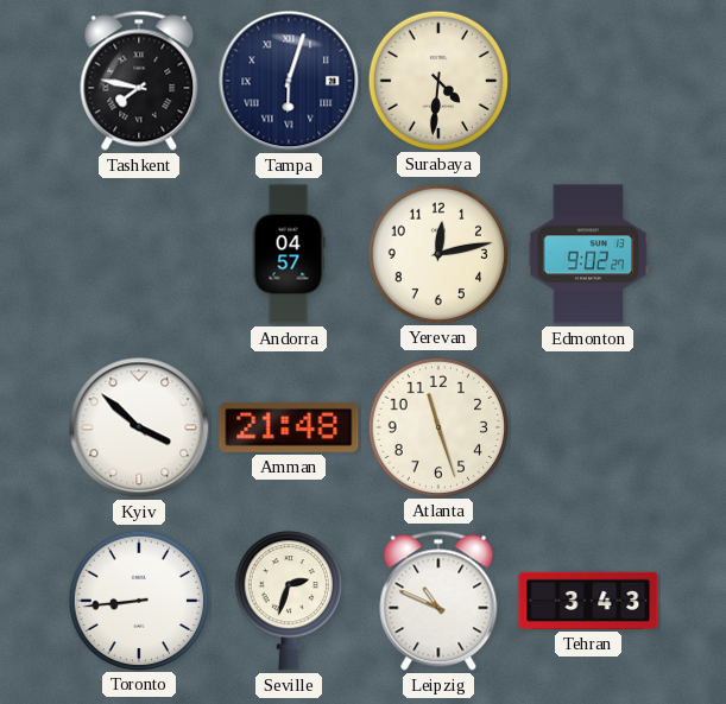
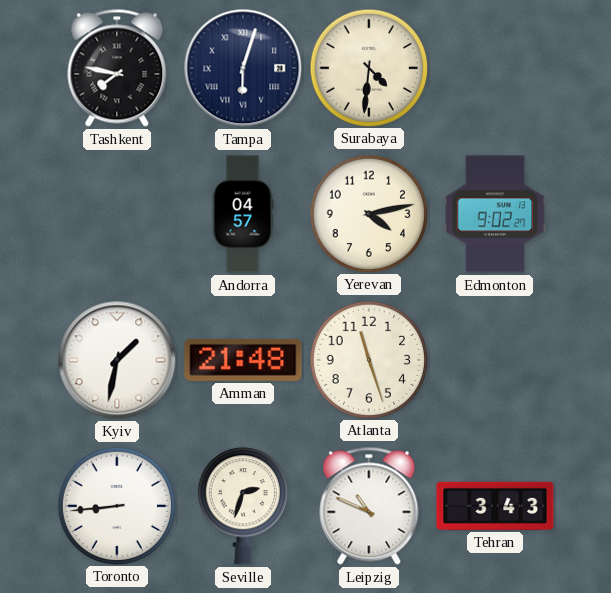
Yerevan: 12:13 -> 4:13 (368, 213)
Kyiv: 3:52 -> 1:32 (117, 360)
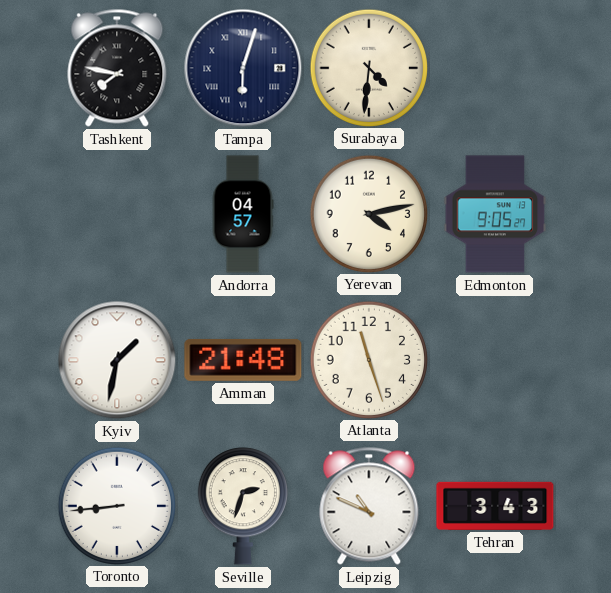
Edmonton: 9:02 -> 9:05 (495, 214)
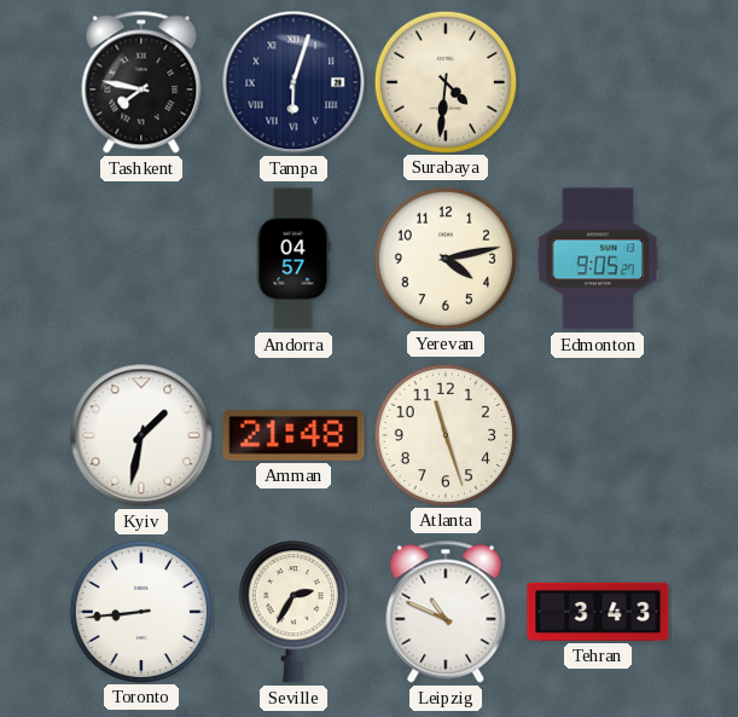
Seville: 2:33 -> 2:35 (294, 612)
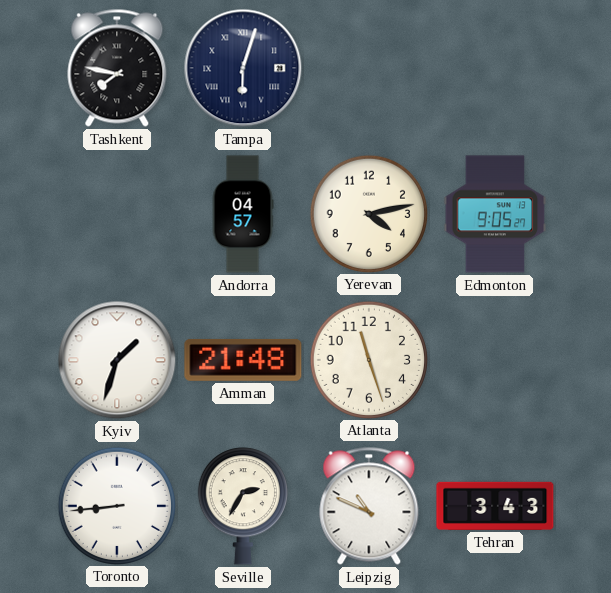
Surabaya: 4:31 -> none (444, 81)
Kyiv: 1:32 -> 1:33 (117, 360)
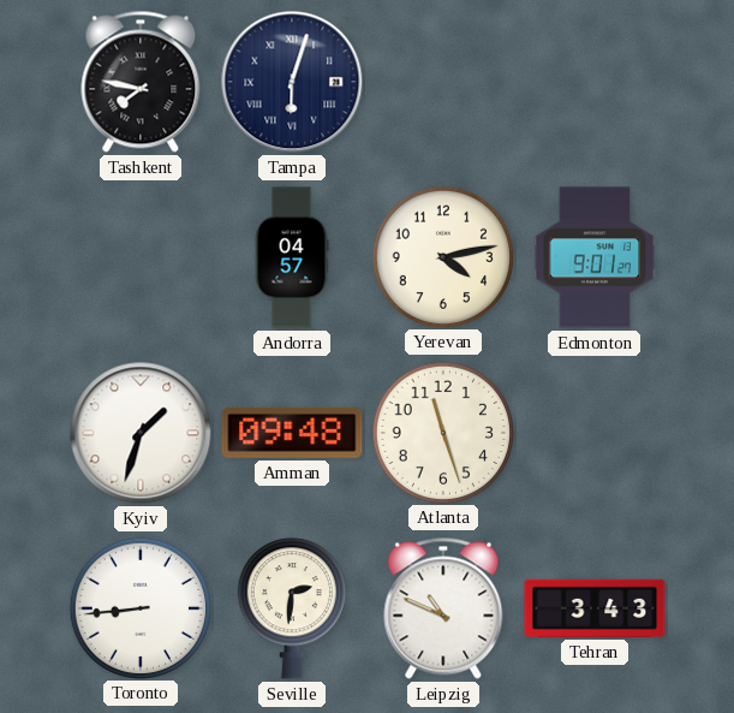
Edmonton: 9:05 -> 9:01 (595, 257)
Amman: 21:48 -> 09:48 (292, 433)
Seville: 2:35 -> 2:31 (292, 608)
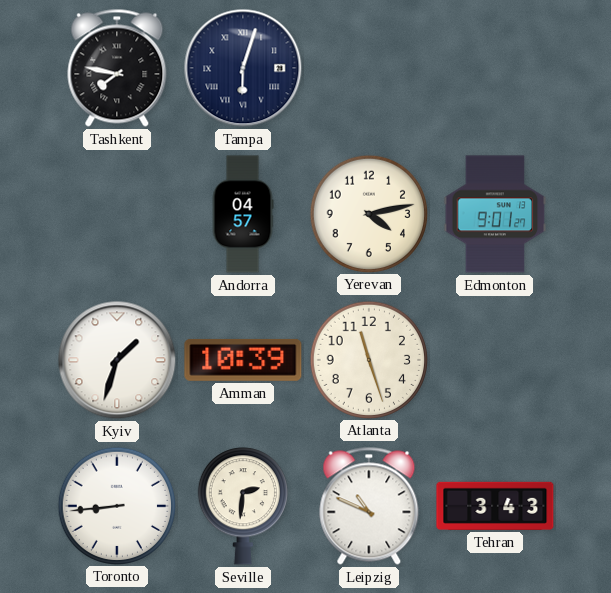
Amman: 09:48 -> 10:39 (243, 360)
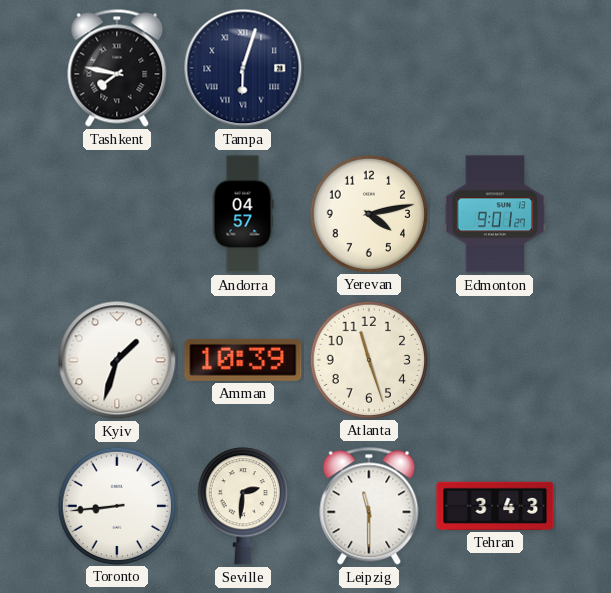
Leipzig: 10:49 -> 11:30 (369, 506)
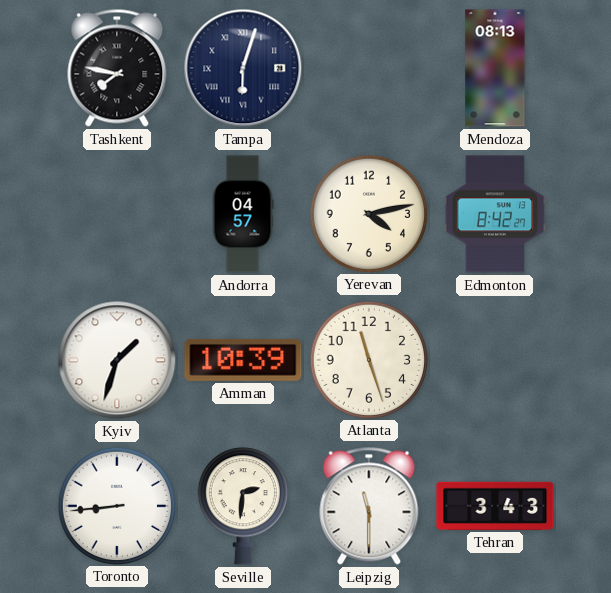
Mendoza: none -> 08:13 (495, 68)
Edmonton: 9:01 -> 8:42 (495, 214)
